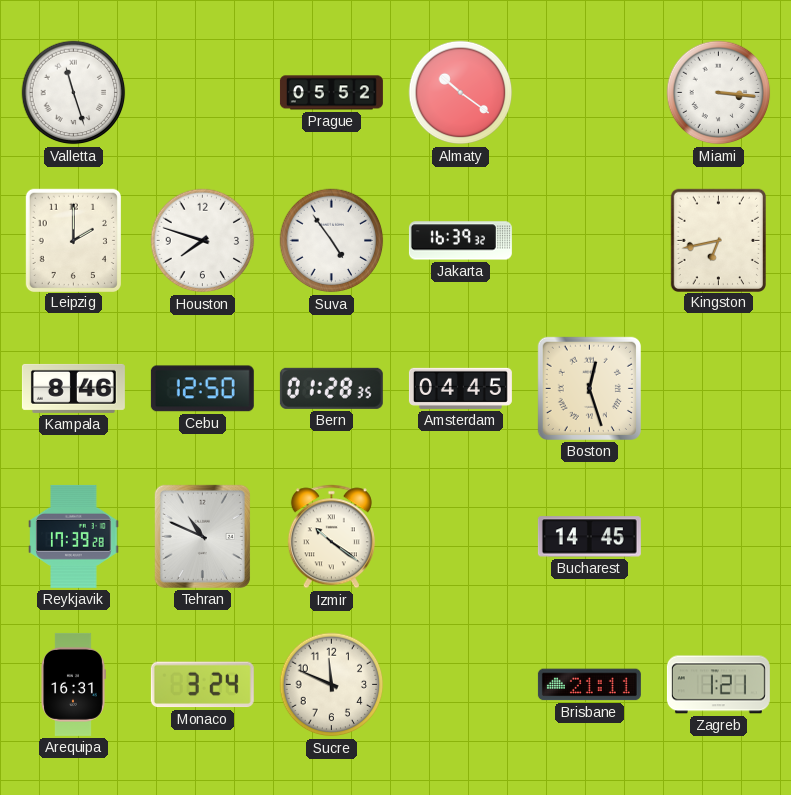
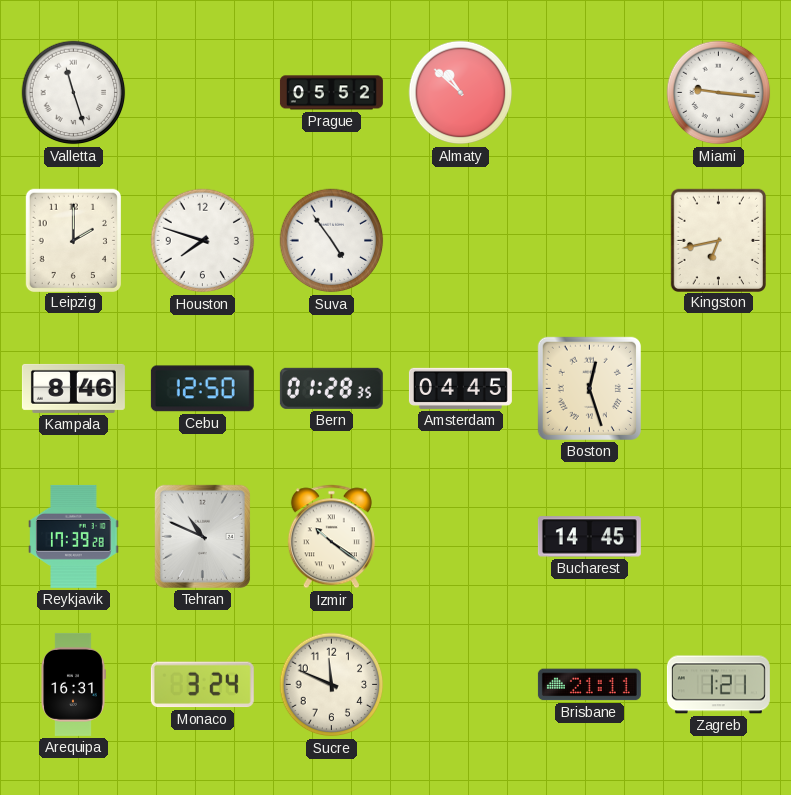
Almaty: 10:21 -> 10:52 (461, 93)
Miami: 3:16 -> 9:16 (719, 93)
Jakarta: 16:39 -> none (460, 241)
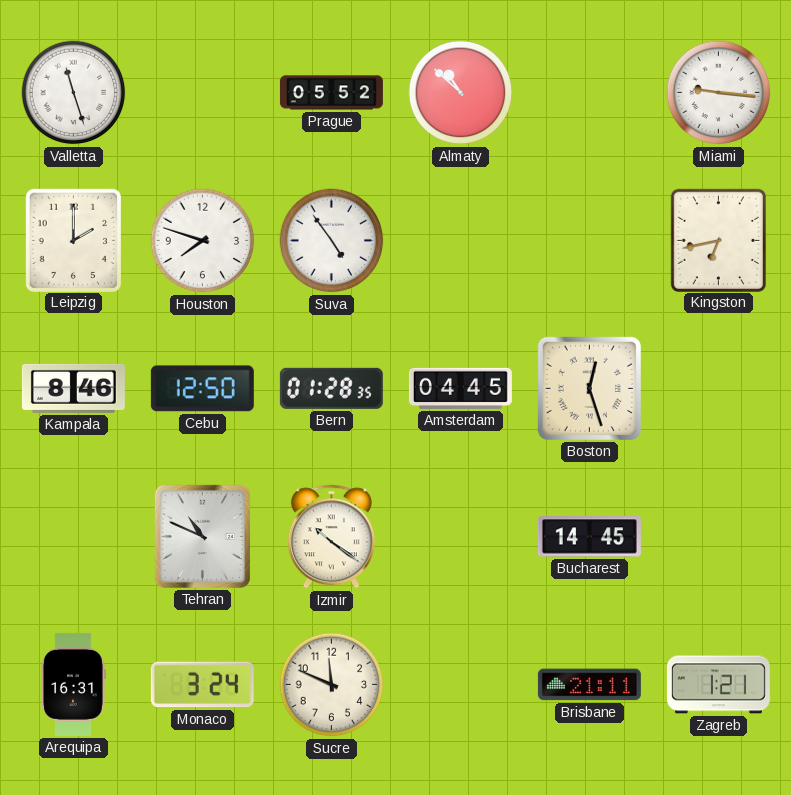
Reykjavik: 17:39 -> none (74, 536)
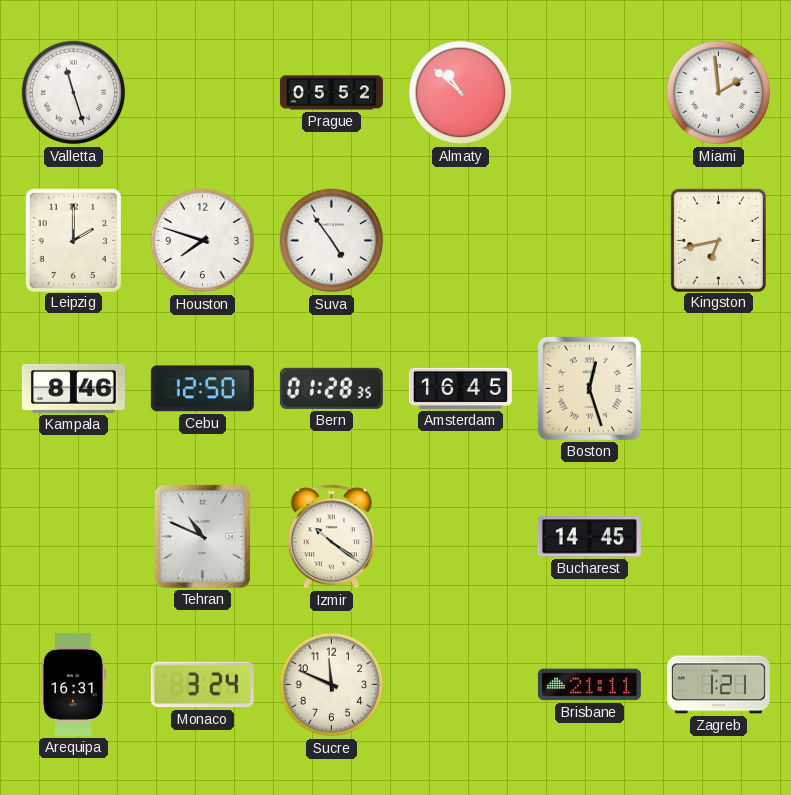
Miami: 9:16 -> 1:59 (719, 93)
Amsterdam: 04:45 -> 16:45 (460, 388)
